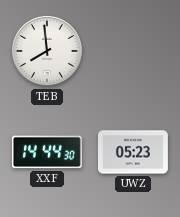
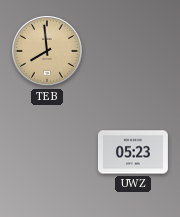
TEB dial: white -> champagne (48, 52)
XXF: 14:44 -> none (47, 152)
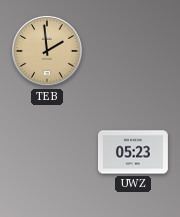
TEB: 7:59 -> 1:59 (48, 52)
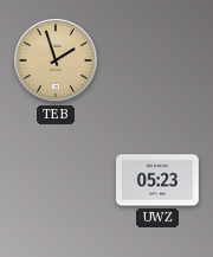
TEB: 1:59 -> 1:57 (57, 62)
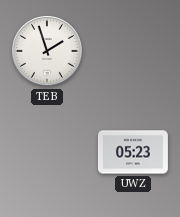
TEB dial: champagne -> white (48, 52)
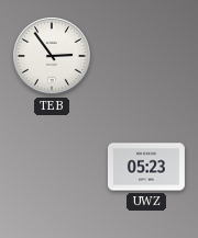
TEB: 1:57 -> 2:54 (53, 57)
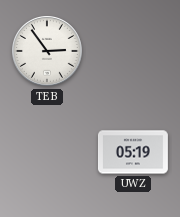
UWZ: 05:23 -> 05:19 (133, 152)
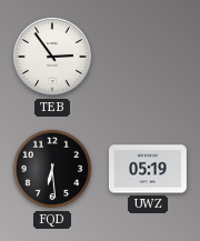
FQD: none -> 6:29 (52, 169)
